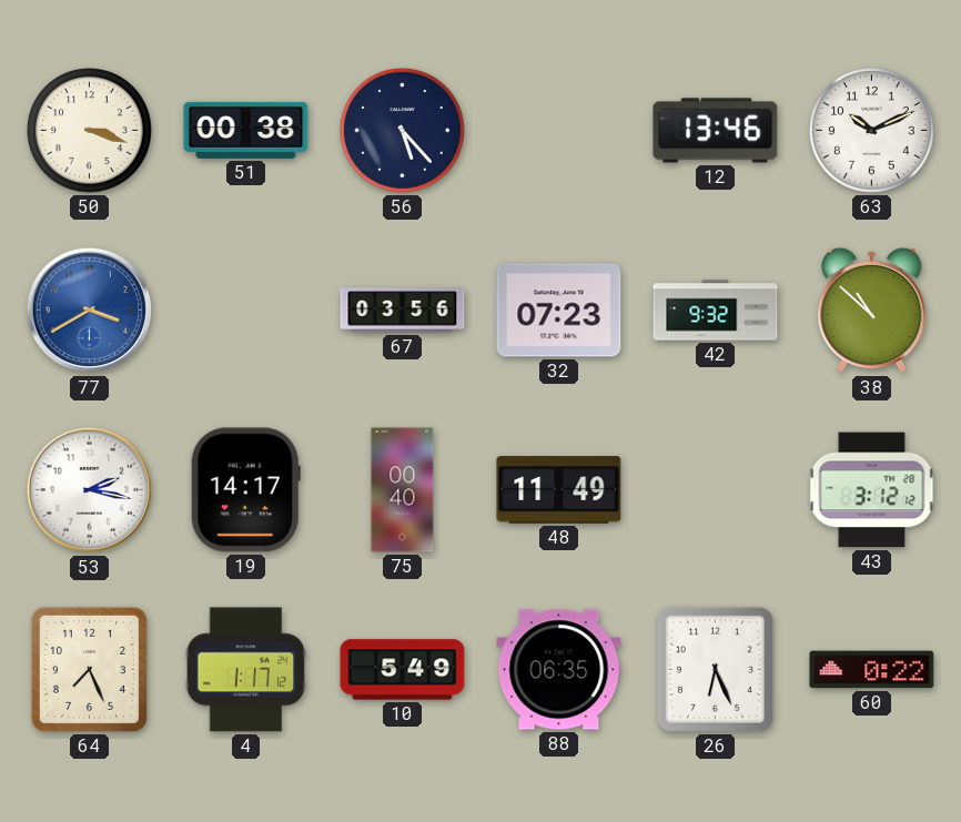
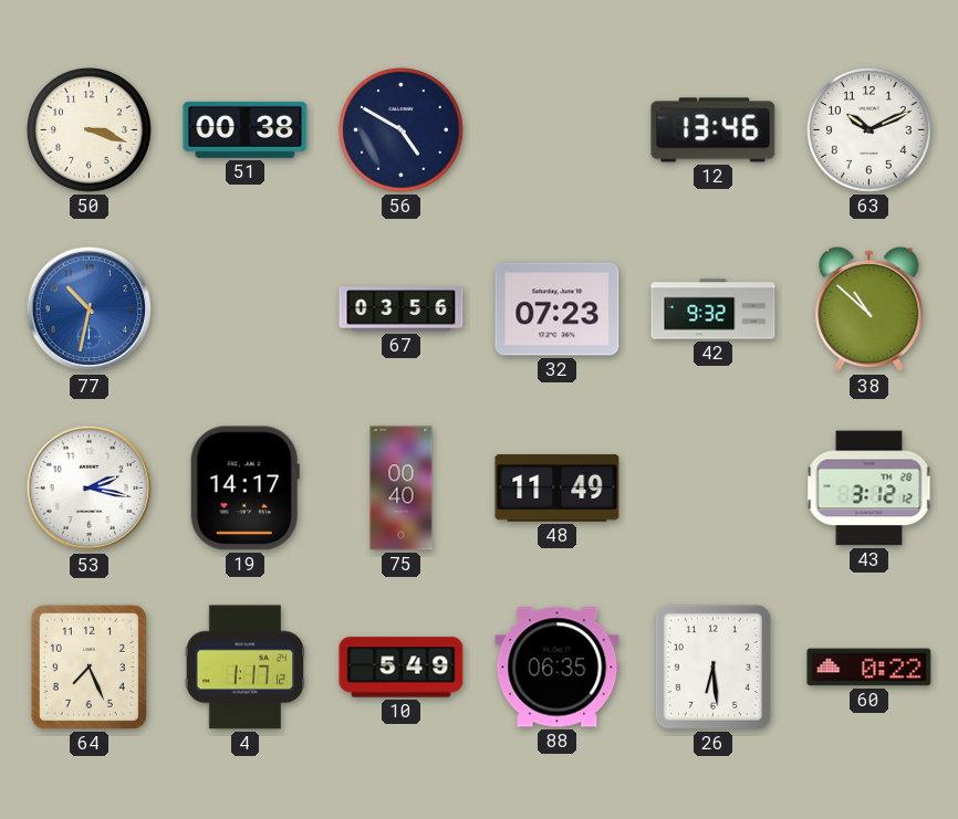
56: 5:23 -> 4:50 (402, 130)
77: 3:40 -> 10:32 (90, 309)
26: 6:26 -> 6:29 (712, 666)
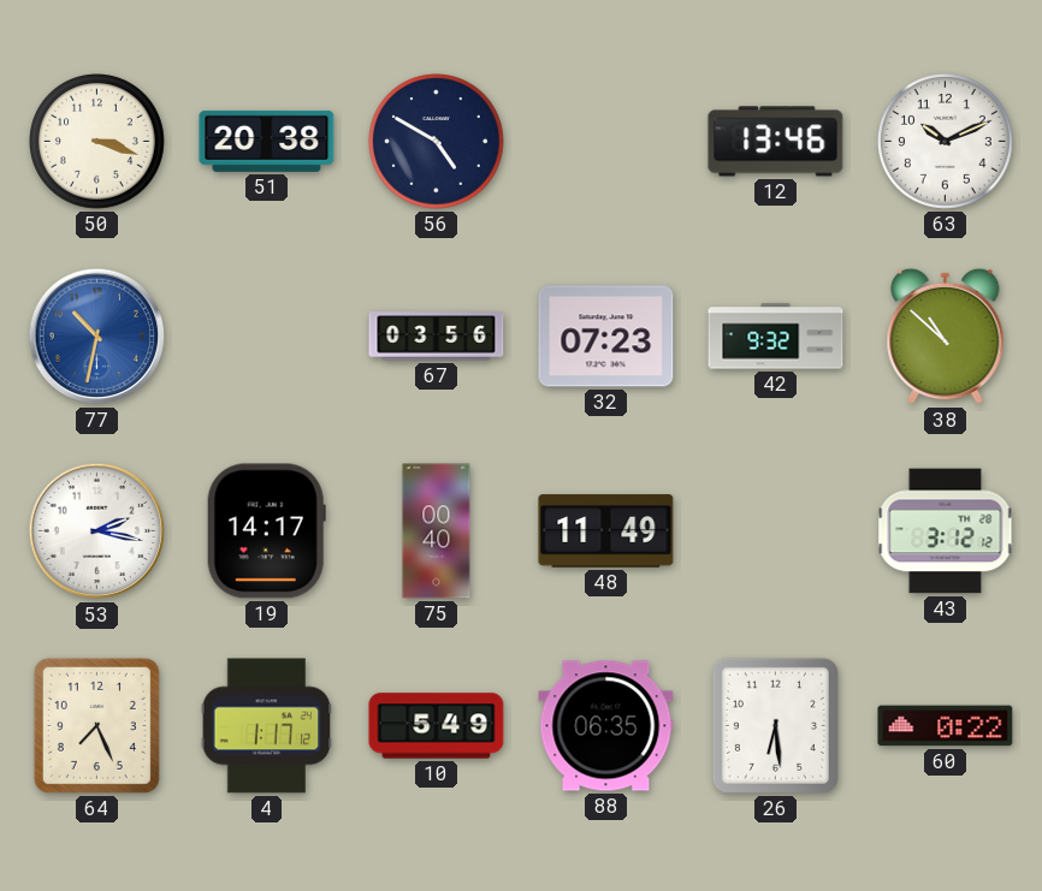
51: 00:38 -> 20:38 (267, 141)
